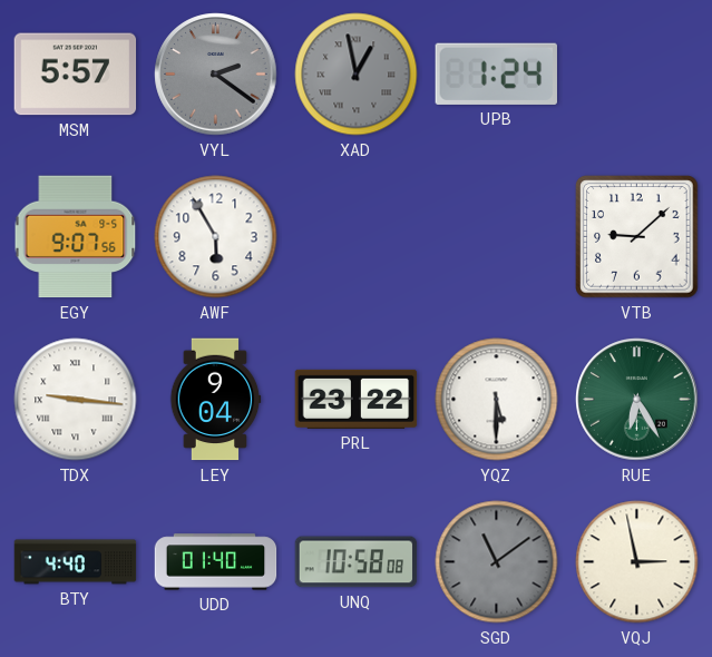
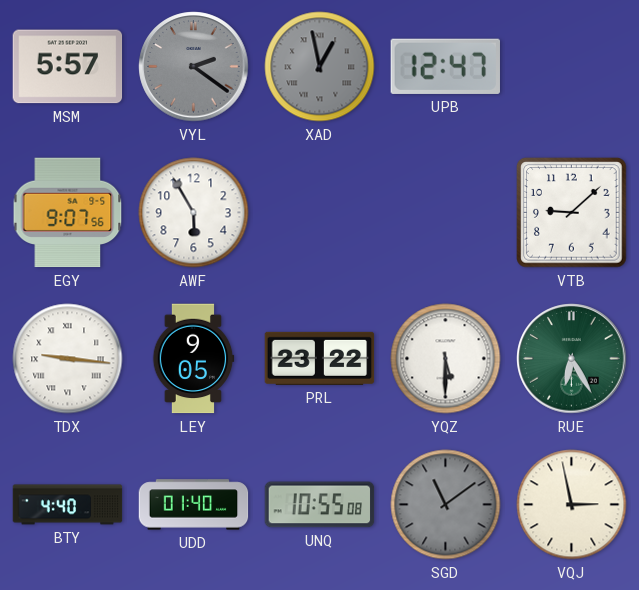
UPB: 1:24 -> 12:47 (445, 66)
LEY: 9:04 -> 9:05 (193, 359)
UNQ: 10:58 -> 10:55 (320, 505)
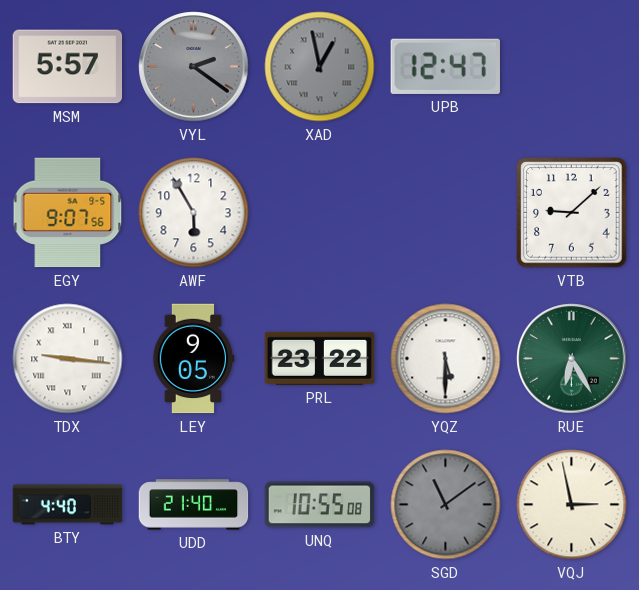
UDD: 01:40 -> 21:40 (194, 505)
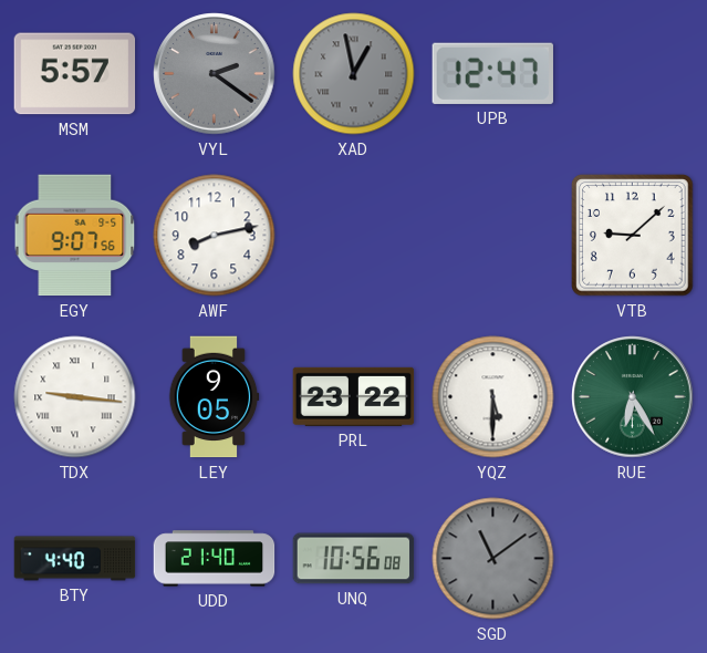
AWF: 5:55 -> 8:13 (215, 236)
UNQ: 10:55 -> 10:56 (354, 559)
VQJ: 2:58 -> none (572, 505)
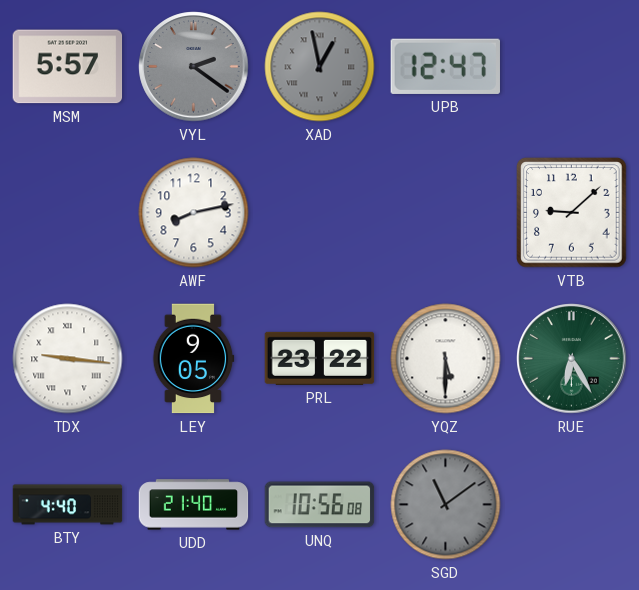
EGY: 9:07 -> none (75, 236)
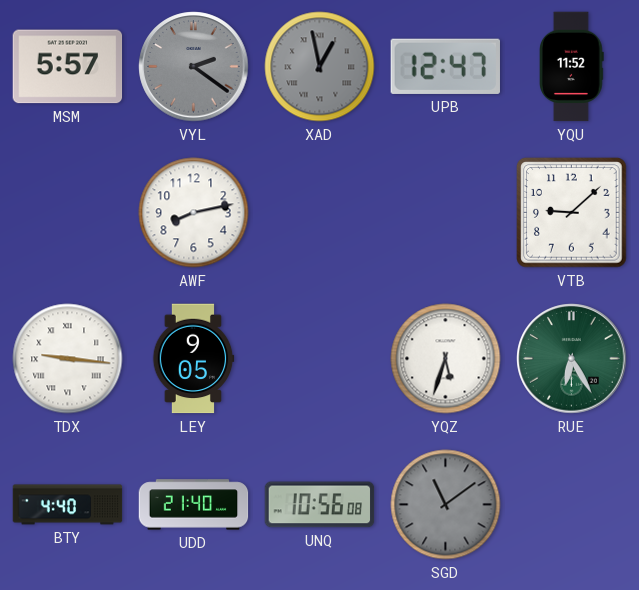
YQU: none -> 11:52 (572, 67)
PRL: 23:22 -> none (320, 358)
YQZ: 5:30 -> 5:33 (446, 359)
